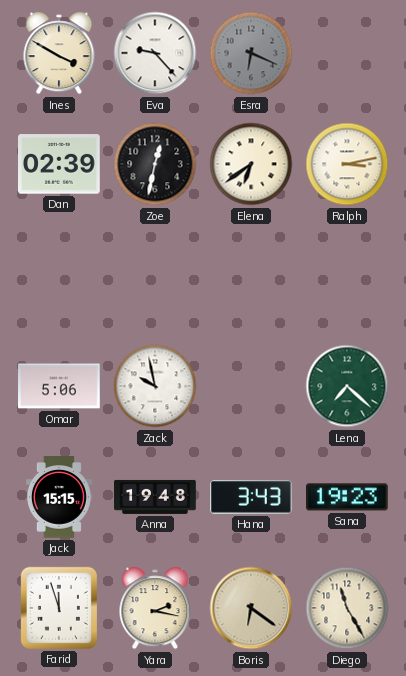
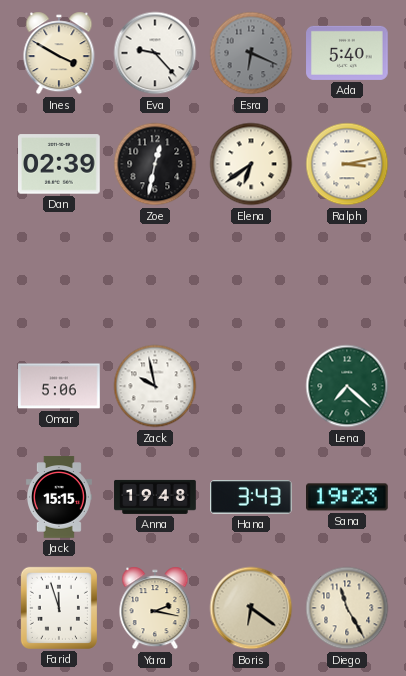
Ada: none -> 5:40 (347, 53)
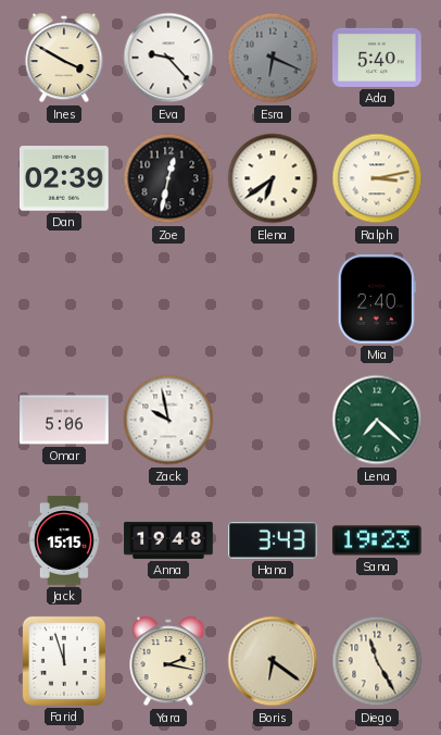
Mia: none -> 2:40 (377, 300)
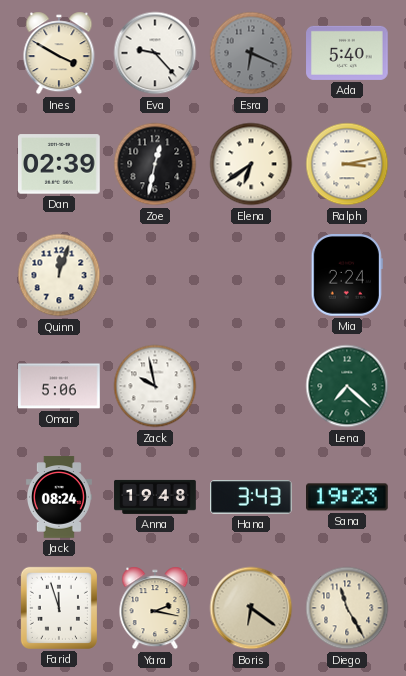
Quinn: none -> 12:03 (59, 275)
Mia: 2:40 -> 2:24 (347, 276)
Jack: 15:15 -> 08:24 (59, 497)
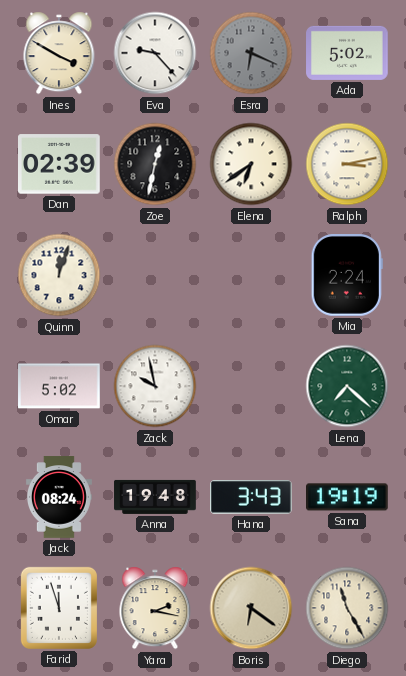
Ada: 5:40 -> 5:02 (347, 53)
Omar: 5:06 -> 5:02 (59, 386)
Sana: 19:23 -> 19:19 (348, 497)
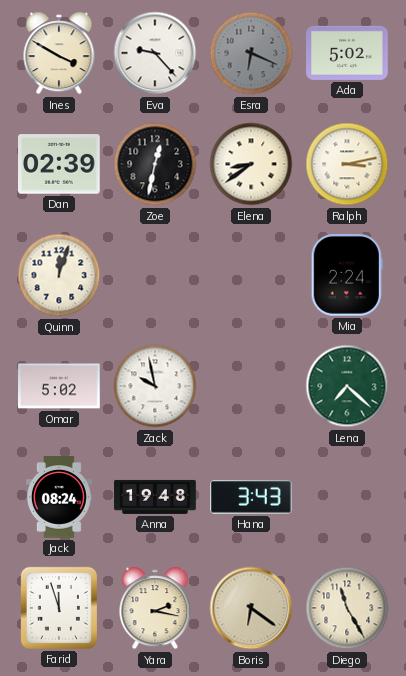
Elena: 6:39 -> 8:39 (251, 164)
Sana: 19:19 -> none (348, 497)
